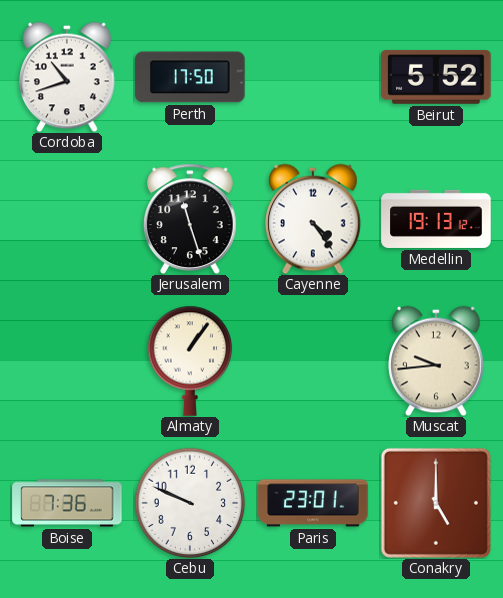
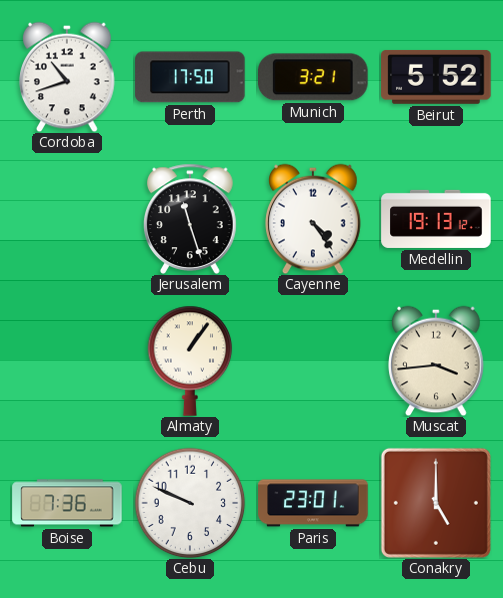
Munich: none -> 3:21 (314, 77)
Muscat: 9:44 -> 3:44 (436, 361)
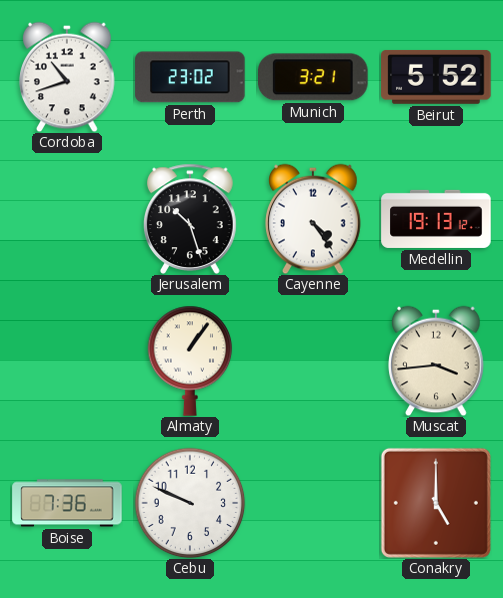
Perth: 17:50 -> 23:02 (190, 77)
Jerusalem: 11:27 -> 10:27 (191, 219)
Paris: 23:01 -> none (313, 503)
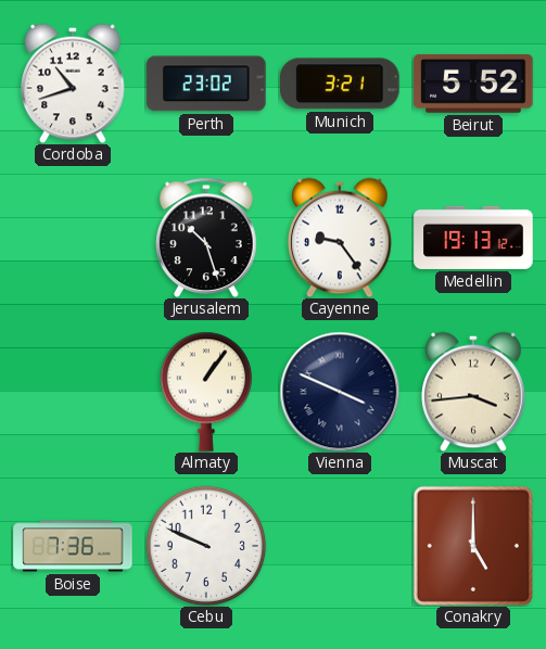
Cayenne: 4:24 -> 9:24 (340, 238)
Vienna: none -> 3:49 (340, 392)
